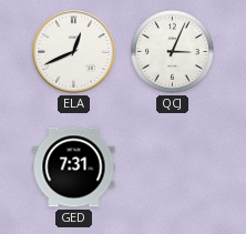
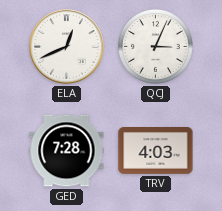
GED: 7:31 -> 7:28 (67, 151)
TRV: none -> 4:03 (156, 151)
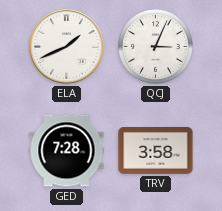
ELA: 12:41 -> 1:41 (67, 47)
TRV: 4:03 -> 3:58 (156, 151)
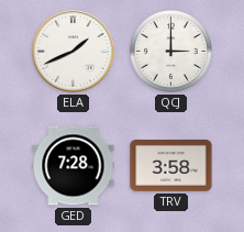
QCJ: 3:04 -> 3:00 (170, 51)
